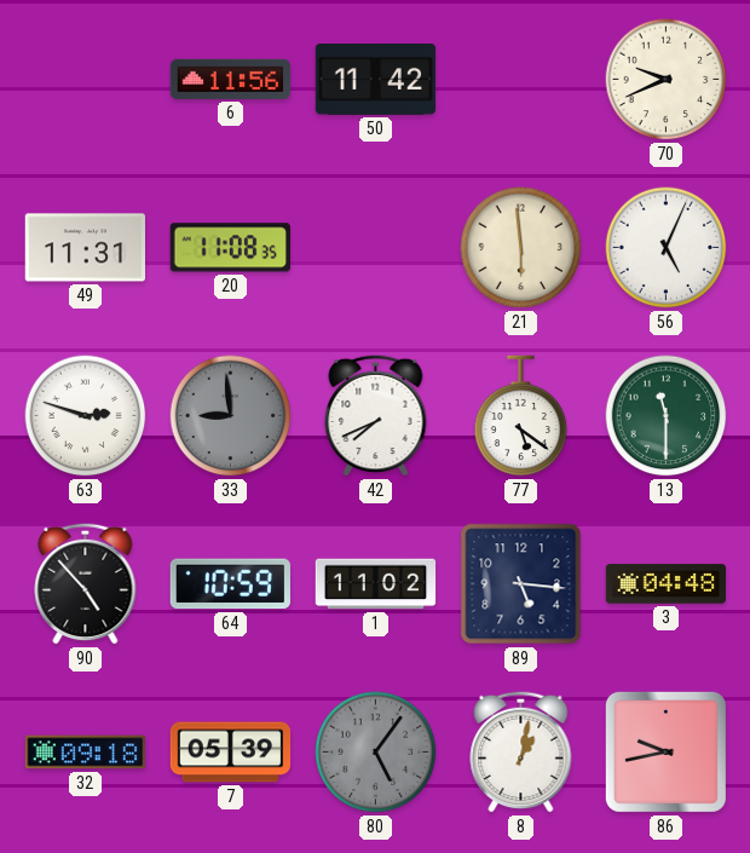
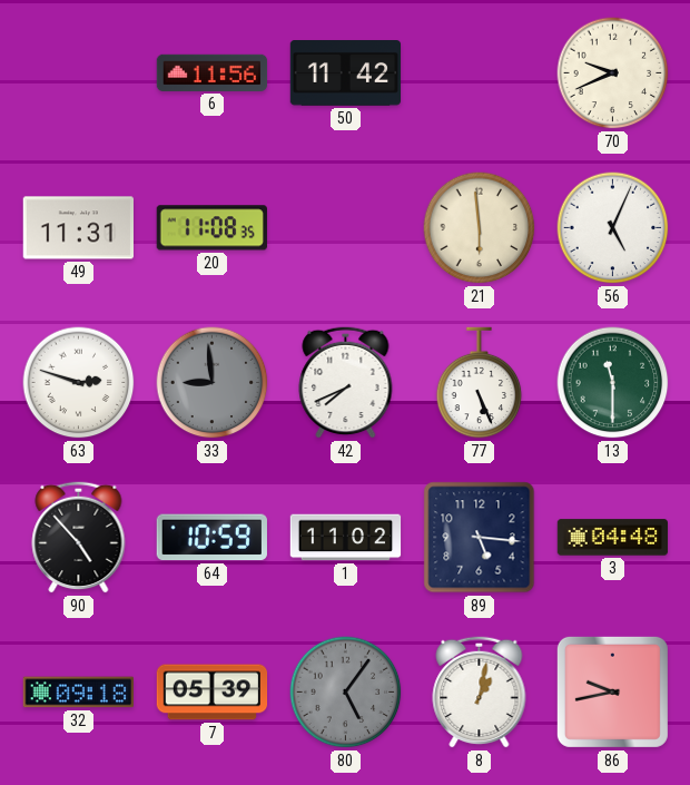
77: 5:21 -> 5:26 (480, 383)
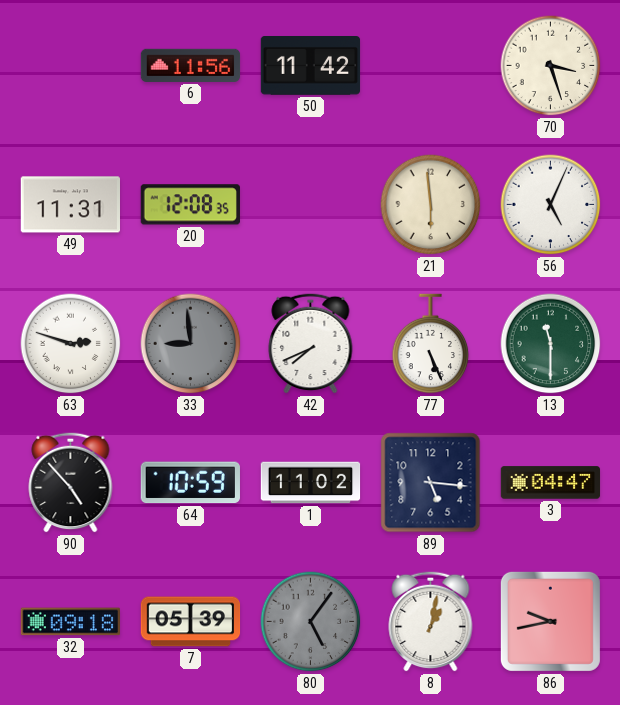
70: 9:41 -> 3:27 (551, 66)
20: 11:08 -> 12:08 (190, 205)
3: 04:48 -> 04:47 (551, 483)
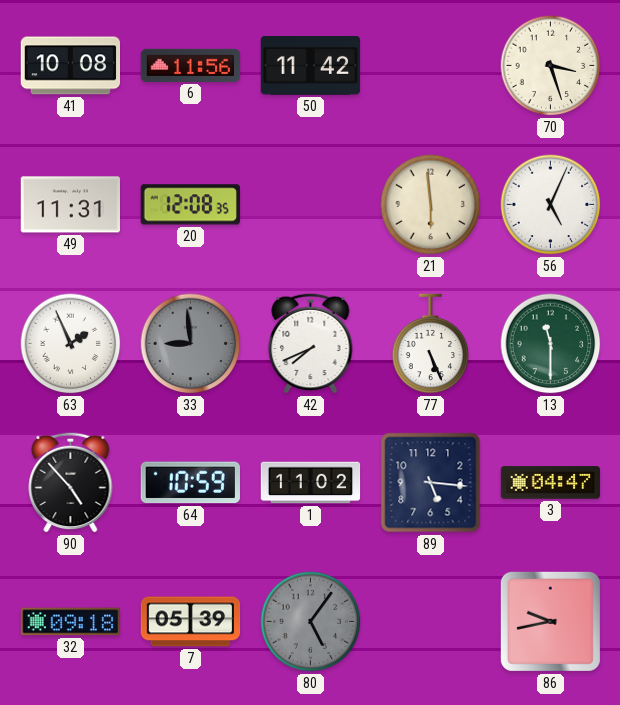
41: none -> 10:08 (70, 66)
63: 2:48 -> 1:56 (71, 344)
8: 1:02 -> none (431, 621)
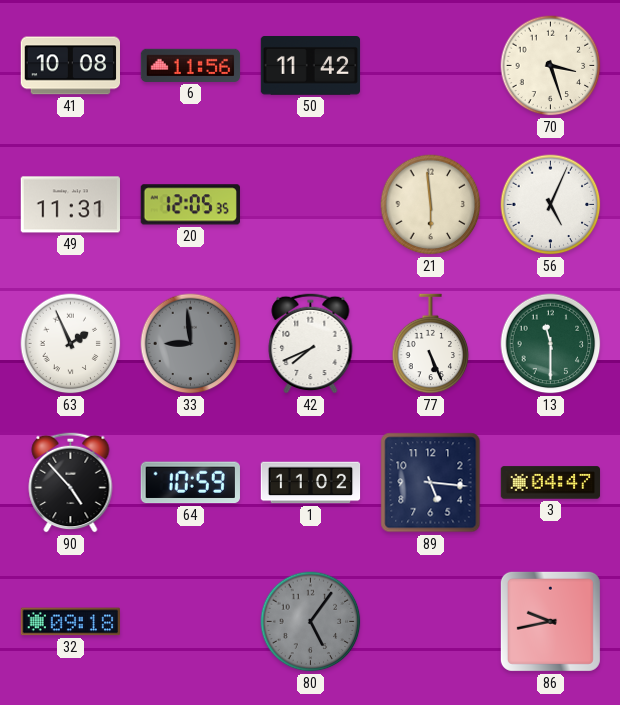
20: 12:08 -> 12:05 (190, 205)
7: 05:39 -> none (191, 622)
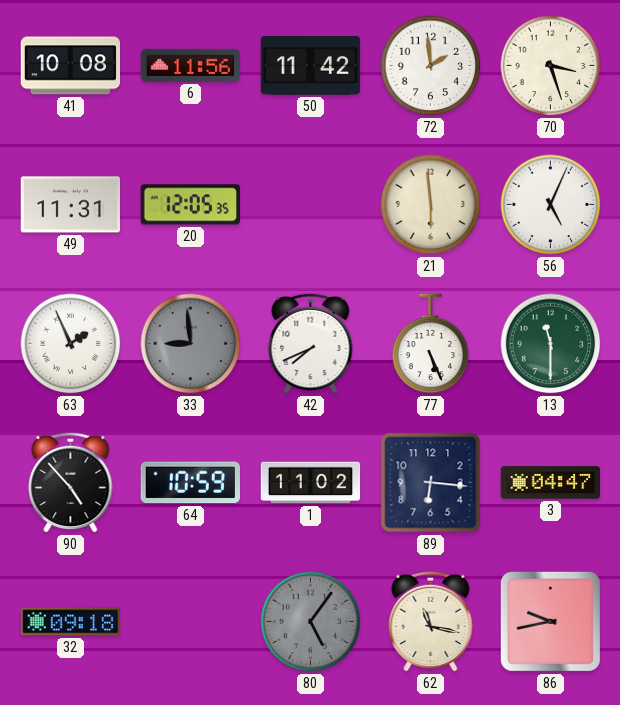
72: none -> 1:59 (431, 66)
89: 5:16 -> 6:16 (431, 483)
62: none -> 11:17 (431, 621)
